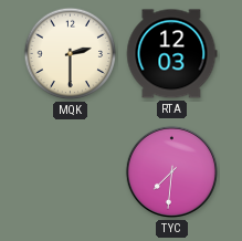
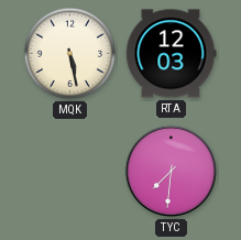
MQK: 2:30 -> 5:28 (70, 54)
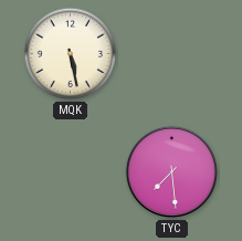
RTA: 12:03 -> none (171, 54)
TYC: 7:31 -> 7:29 (171, 171)
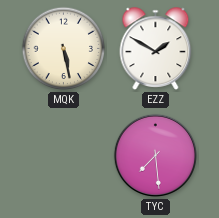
EZZ: none -> 1:50 (156, 49)
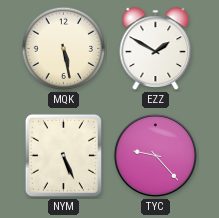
NYM: none -> 5:26 (63, 155)
TYC: 7:29 -> 9:23 (155, 155)
